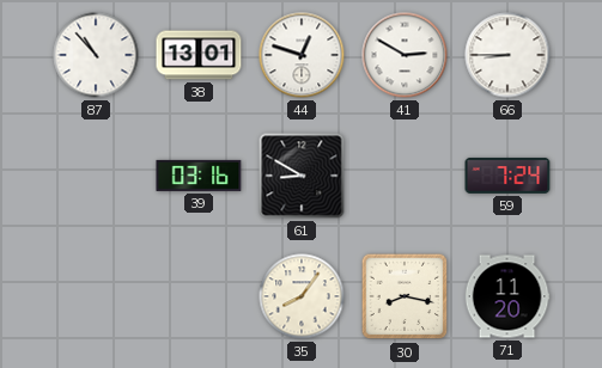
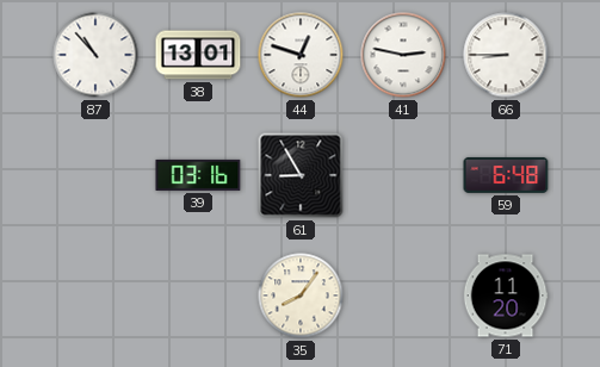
41: 2:50 -> 2:47 (403, 55)
61: 8:50 -> 8:55 (301, 175)
59: 7:24 -> 6:48 (506, 175)
30: 8:17 -> none (405, 296)
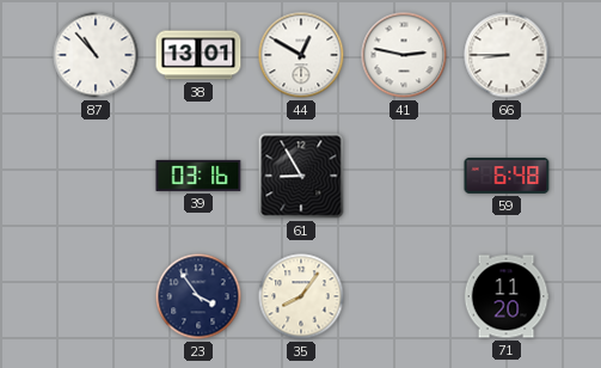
44: 12:48 -> 12:50 (301, 55)
23: none -> 3:54 (198, 296)
